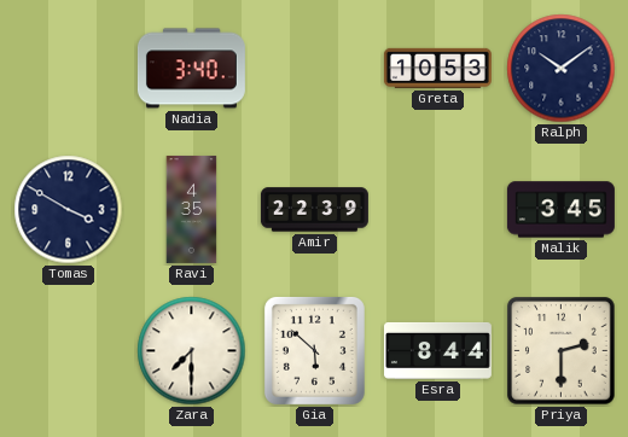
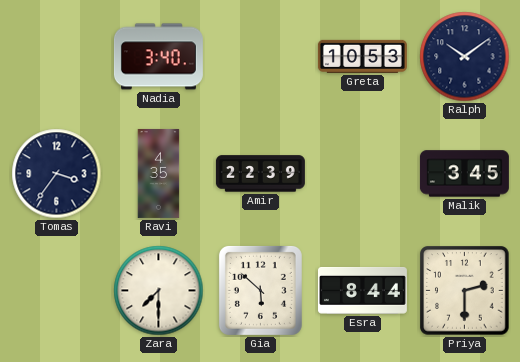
Tomas: 3:50 -> 3:36 (57, 174)
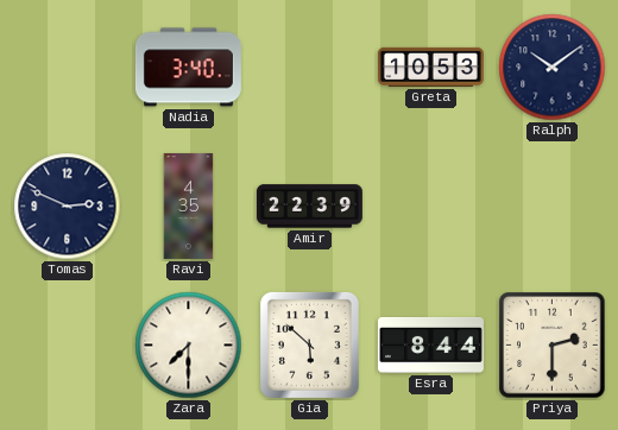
Tomas: 3:36 -> 2:49 (68, 207)
Malik: 3:45 -> none (464, 174)
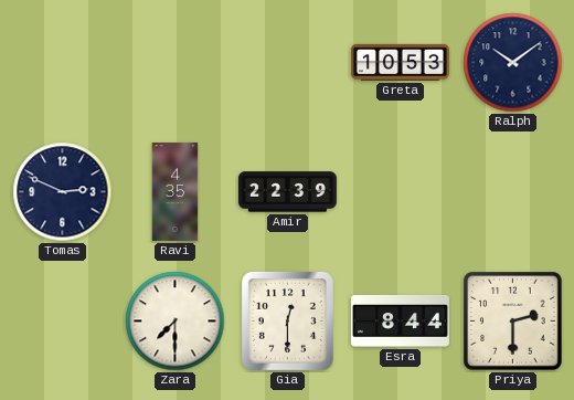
Nadia: 3:40 -> none (188, 68)
Gia: 5:52 -> 12:30 (287, 320)
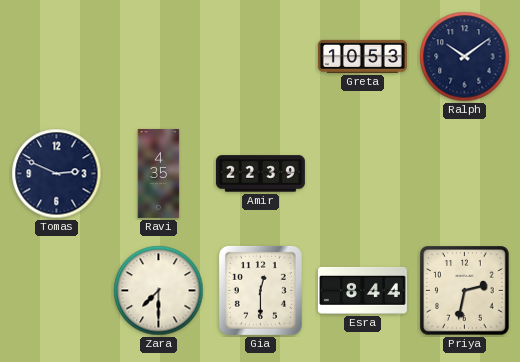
Priya: 2:30 -> 2:32 (465, 291)
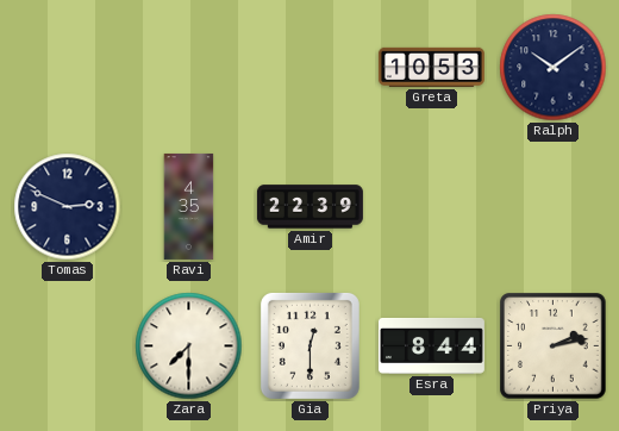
Priya: 2:32 -> 2:13 (554, 346)
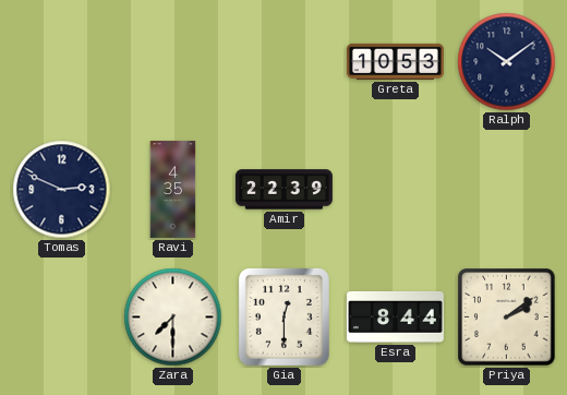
Priya: 2:13 -> 2:09 (507, 318)
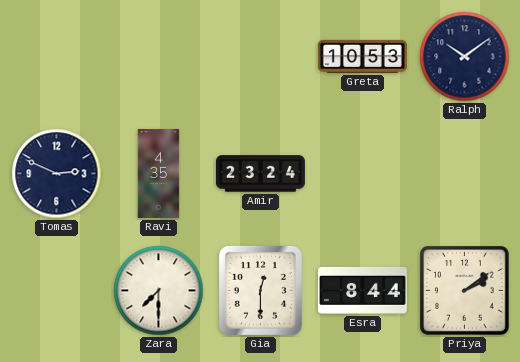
Amir: 22:39 -> 23:24 (260, 174)
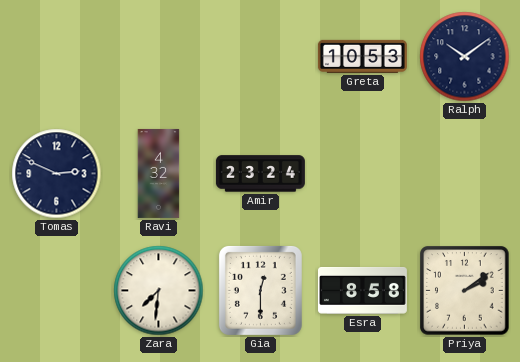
Ravi: 4:35 -> 4:32 (159, 173)
Zara: 7:30 -> 7:31 (159, 291)
Esra: 8:44 -> 8:58 (362, 290)
